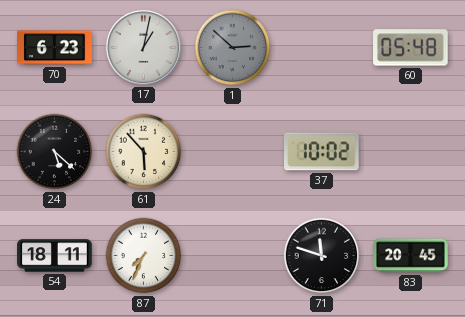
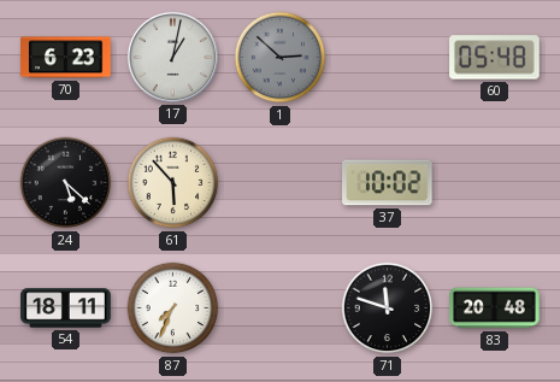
83: 20:45 -> 20:48 (495, 308)
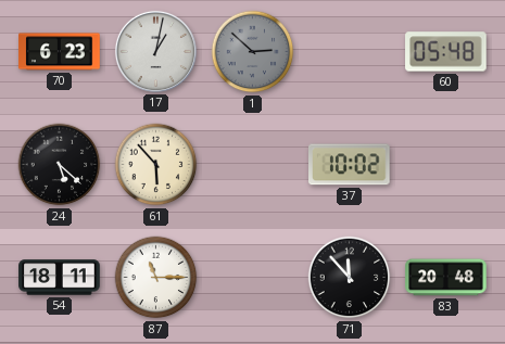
87: 7:34 -> 11:15 (156, 278)
71: 11:48 -> 11:53 (350, 278)
